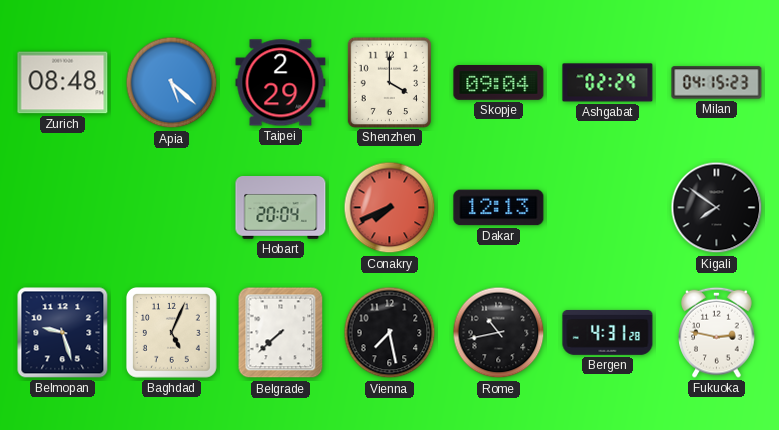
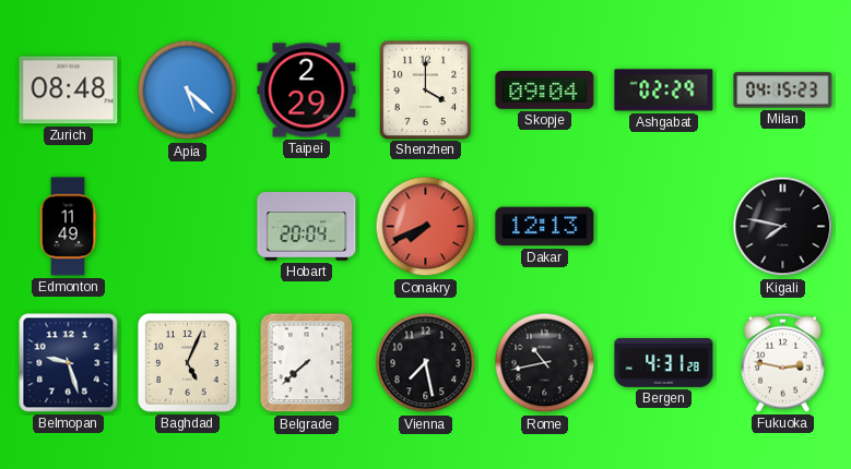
Edmonton: none -> 11:49 (68, 227)
Kigali: 7:51 -> 7:47 (783, 227)
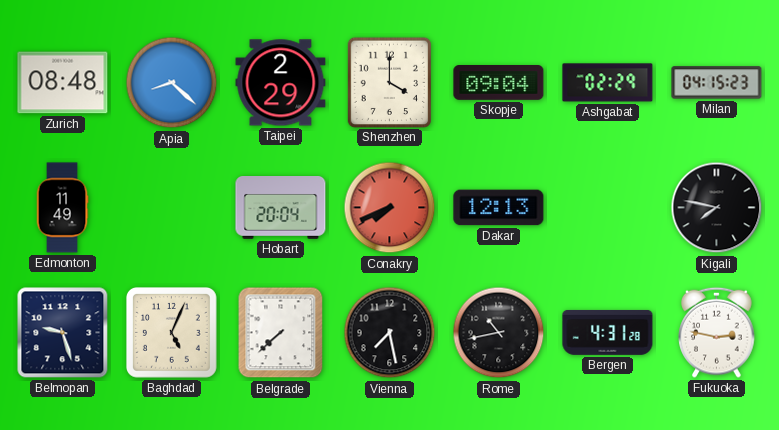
Apia: 5:22 -> 8:22 (172, 83)
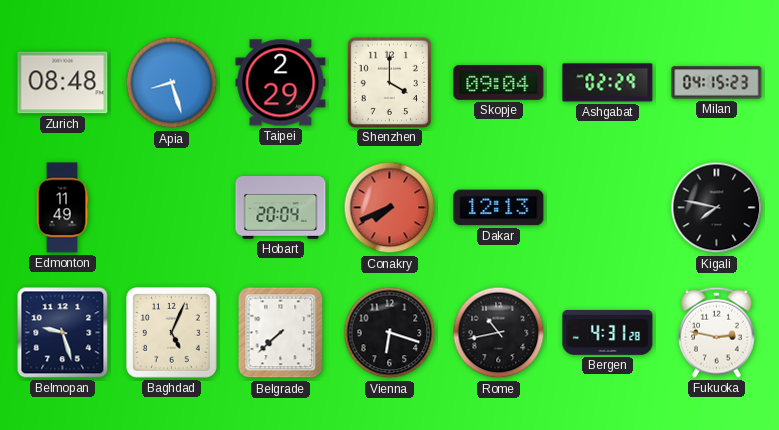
Apia: 8:22 -> 8:27 (172, 83)
Vienna: 7:28 -> 6:18 (390, 333)
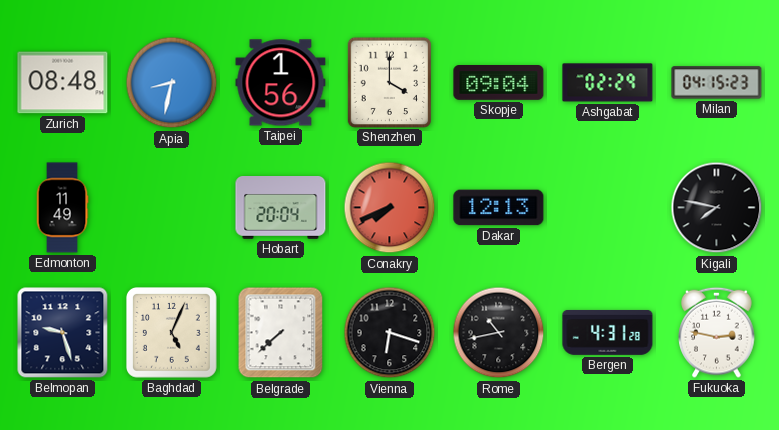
Apia: 8:27 -> 8:32 (172, 83)
Taipei: 2:29 -> 1:56 (281, 83)
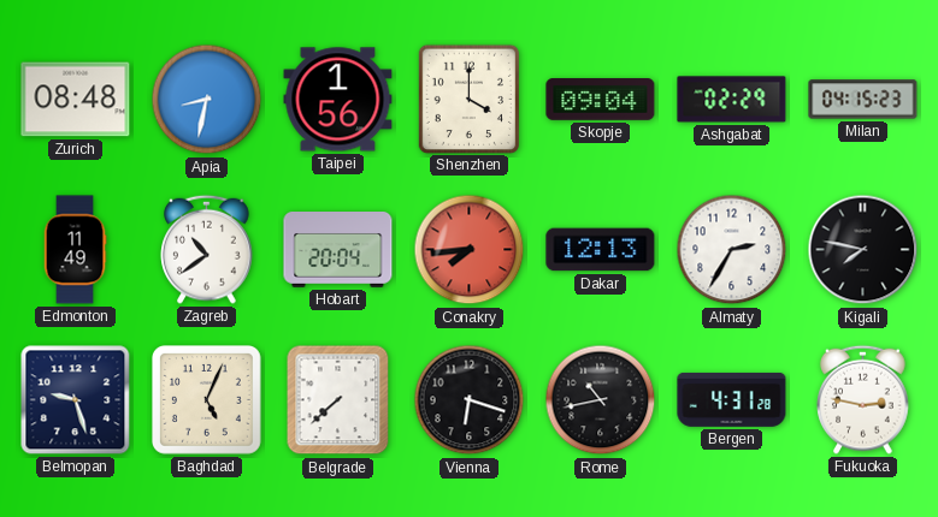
Zagreb: none -> 10:39 (207, 249)
Conakry: 7:41 -> 7:44 (470, 250)
Almaty: none -> 2:35 (732, 250)
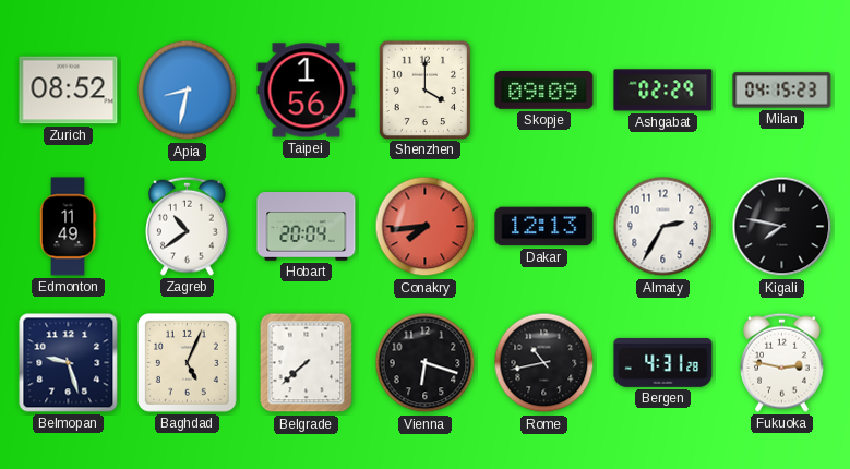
Zurich: 08:48 -> 08:52 (69, 91)
Skopje: 09:04 -> 09:09 (544, 91)
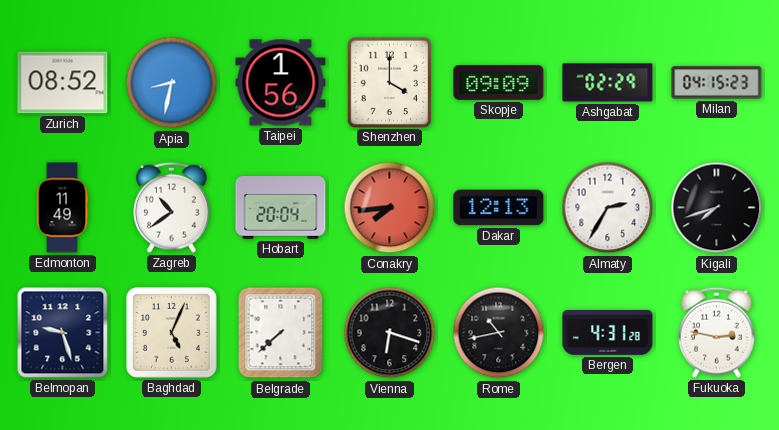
Kigali: 7:47 -> 7:42 (717, 208)
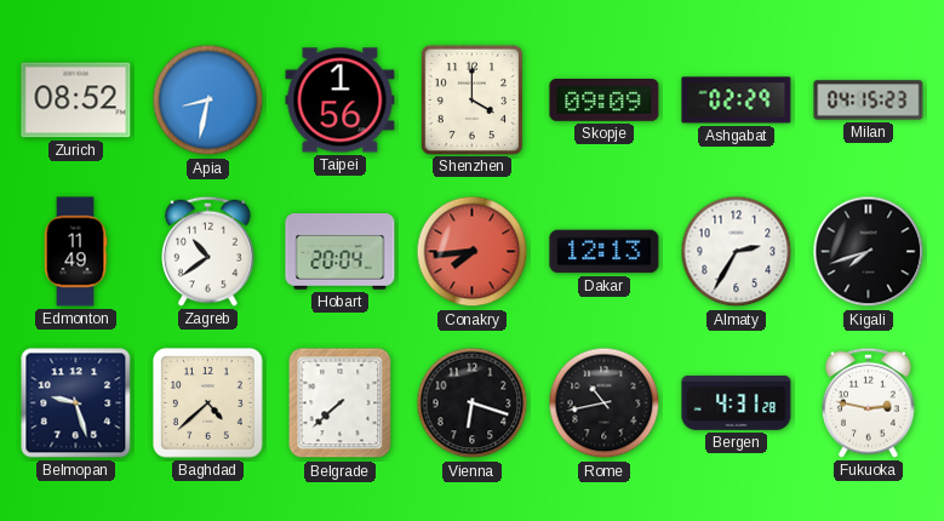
Baghdad: 5:04 -> 4:38 (208, 403)
